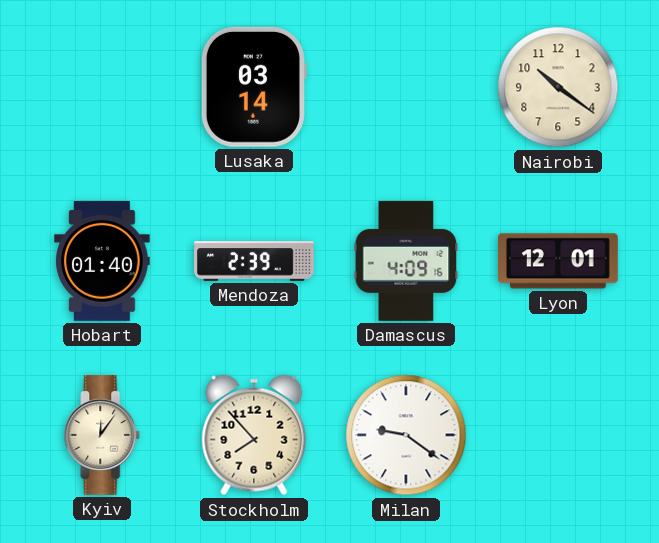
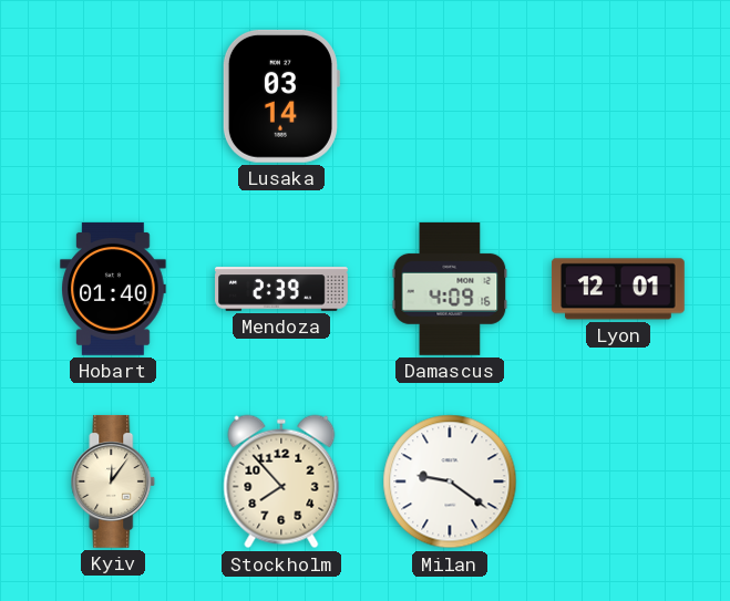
Nairobi: 10:21 -> none (558, 87)
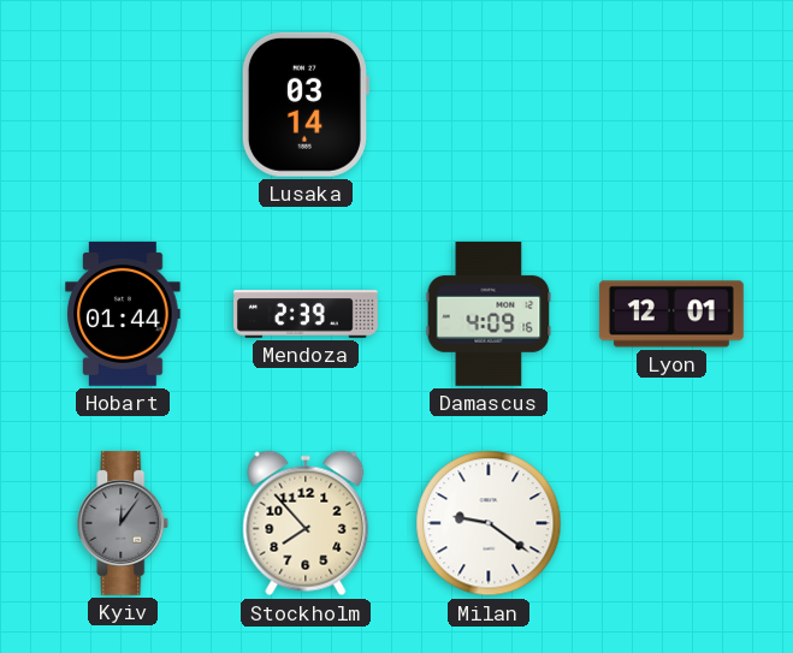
Hobart: 01:40 -> 01:44 (123, 314)
Kyiv dial: cream -> grey (123, 523)
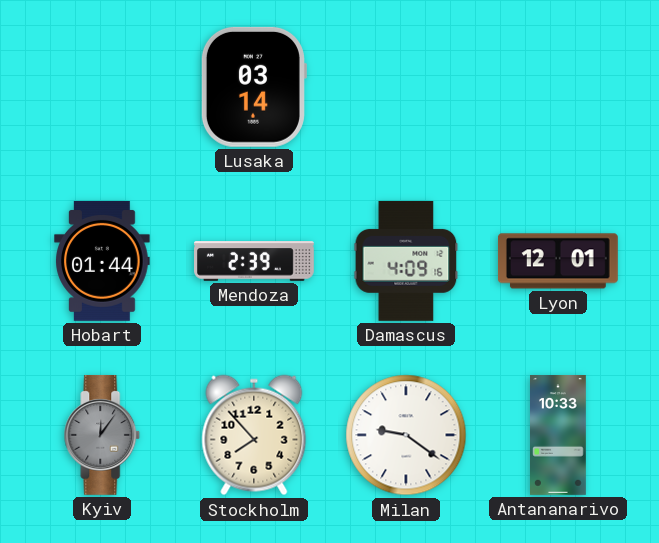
Antananarivo: none -> 10:33 (559, 436)
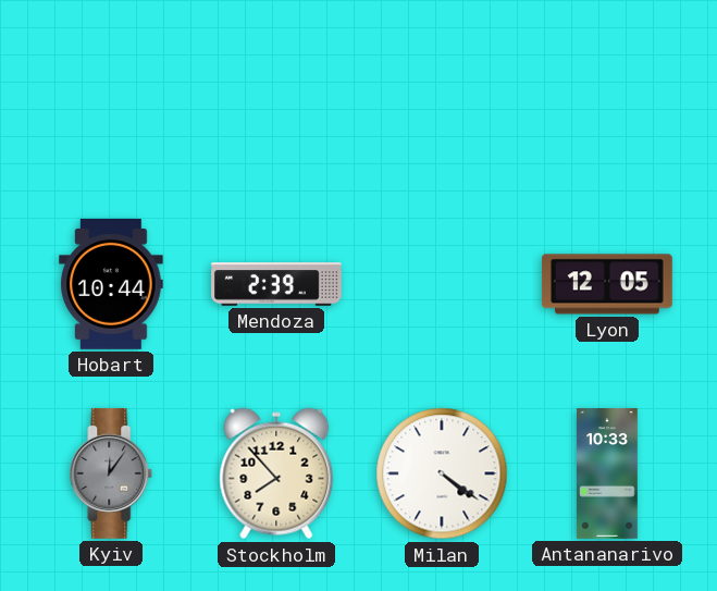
Lusaka: 03:14 -> none (253, 87)
Hobart: 01:44 -> 10:44 (111, 284)
Damascus: 4:09 -> none (406, 261)
Lyon: 12:01 -> 12:05 (607, 284)
Milan: 9:21 -> 4:21 (442, 473)
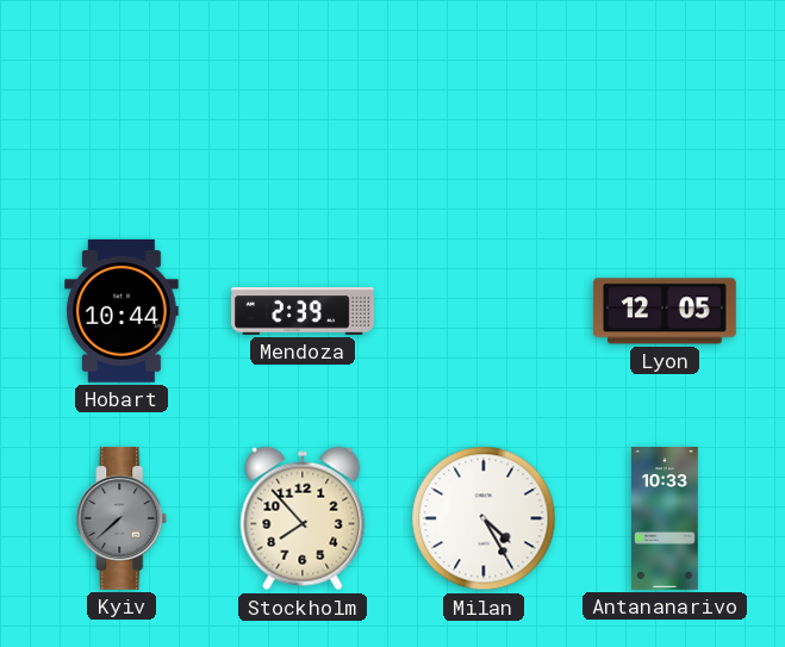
Kyiv: 12:06 -> 7:38 (122, 518)
Milan: 4:21 -> 4:25 (484, 518)
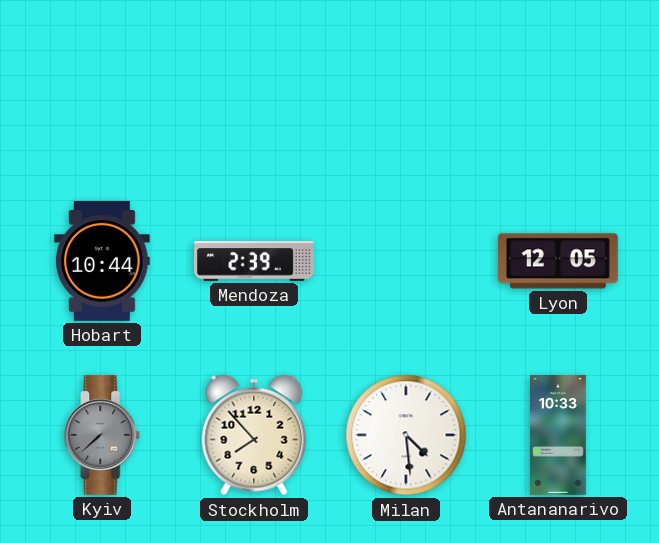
Milan: 4:25 -> 4:29 (406, 435)
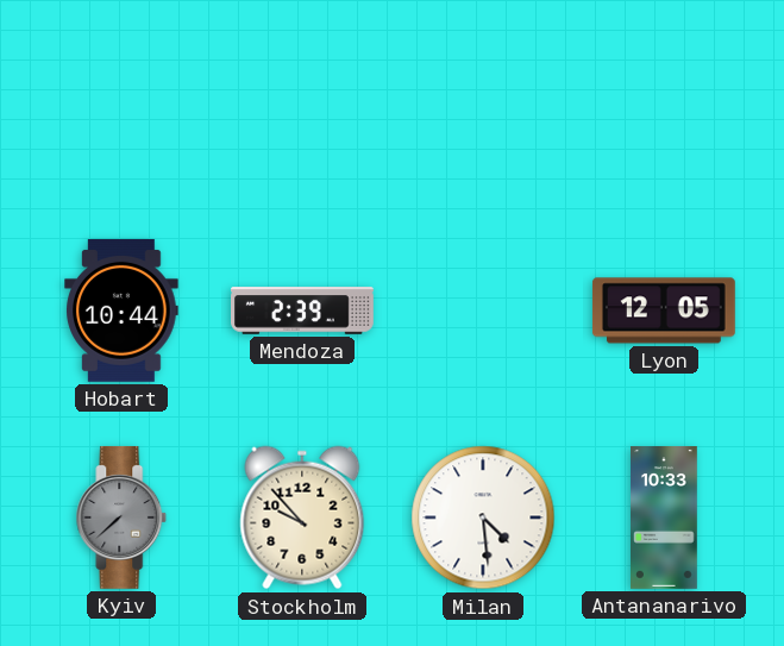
Stockholm: 7:53 -> 9:53 (302, 518)
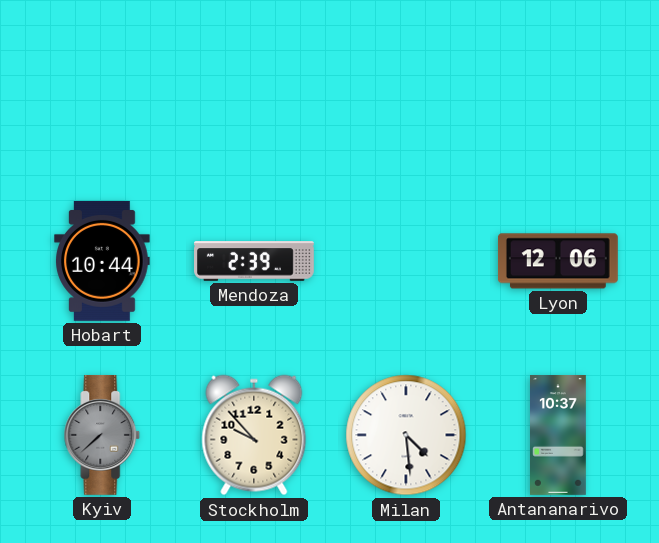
Lyon: 12:05 -> 12:06 (558, 261)
Antananarivo: 10:33 -> 10:37 (559, 436)
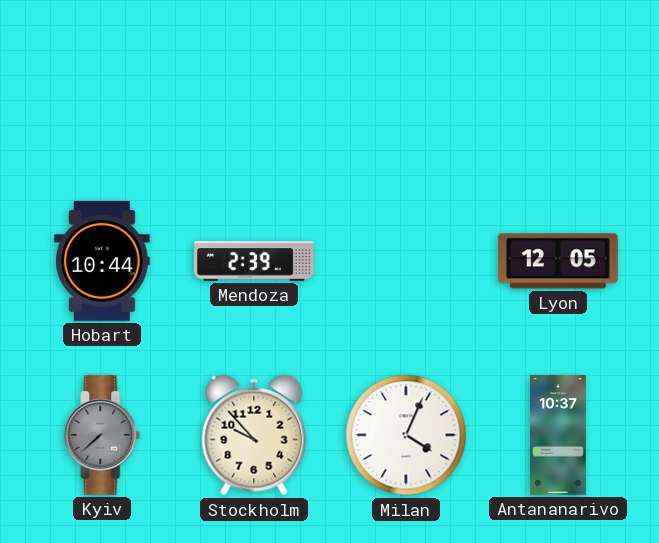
Lyon: 12:06 -> 12:05 (558, 261)
Milan: 4:29 -> 4:04 (406, 435)
